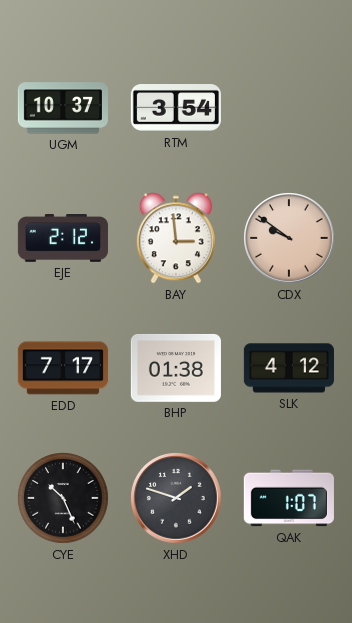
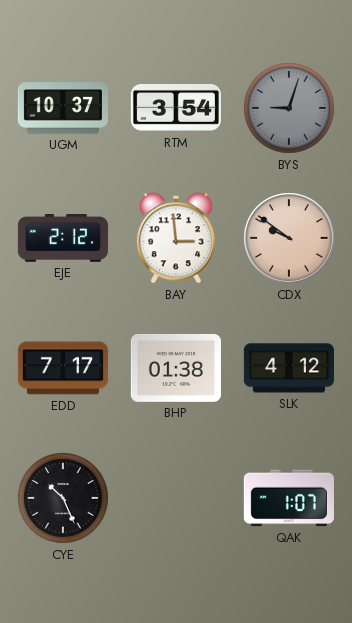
BYS: none -> 9:03 (289, 108)
XHD: 1:48 -> none (176, 498)
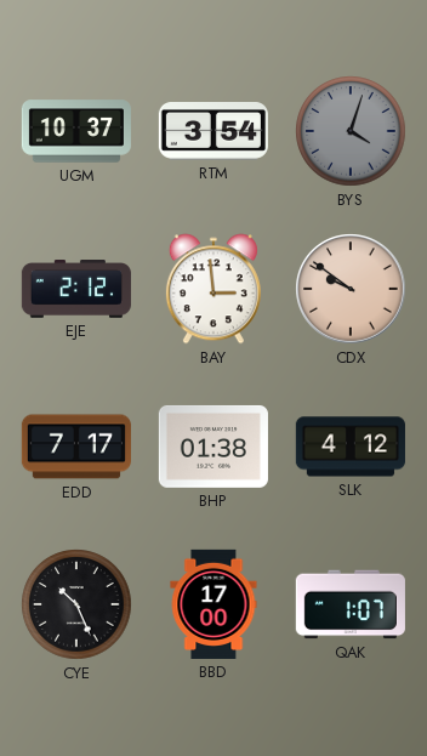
BYS: 9:03 -> 4:03 (351, 131)
BBD: none -> 17:00 (213, 604)
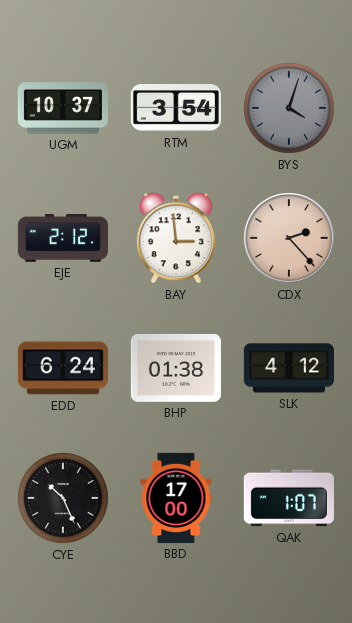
CDX: 9:51 -> 2:23 (289, 238)
EDD: 7:17 -> 6:24 (63, 368)
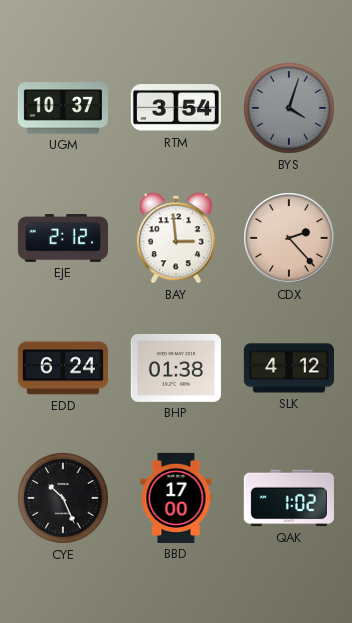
QAK: 1:07 -> 1:02 (289, 498)
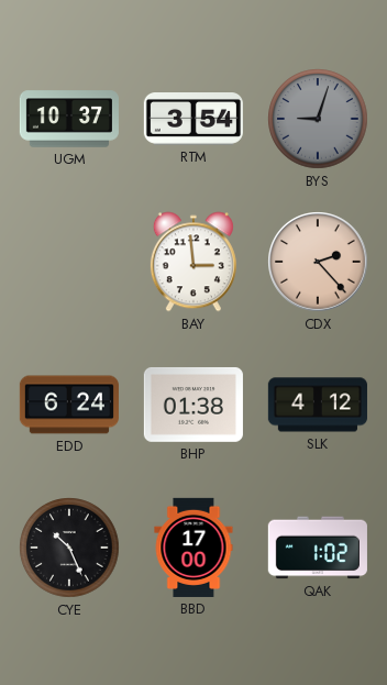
BYS: 4:03 -> 9:03 (318, 119)
EJE: 2:12 -> none (63, 239)
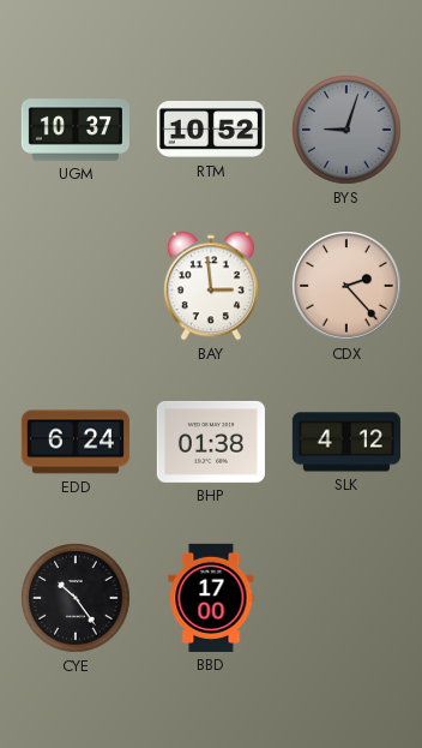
RTM: 3:54 -> 10:52 (211, 131)
CYE: 10:26 -> 10:24 (76, 598)
QAK: 1:02 -> none (318, 548)
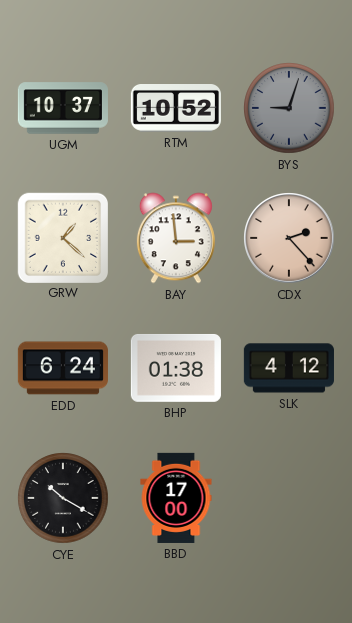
GRW: none -> 1:22 (62, 237)
CYE: 10:24 -> 10:20 (63, 498)
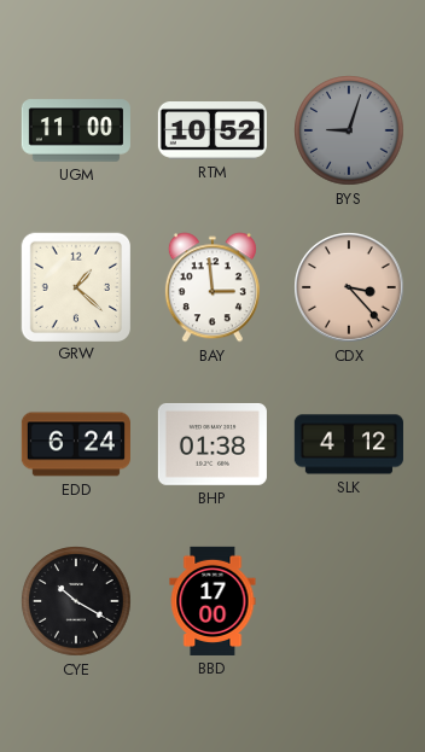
UGM: 10:37 -> 11:00 (76, 130)
CDX: 2:23 -> 3:23 (349, 287)
